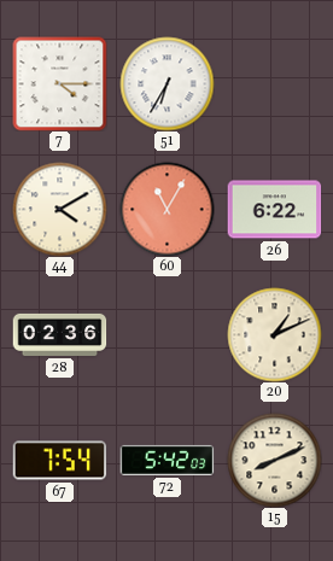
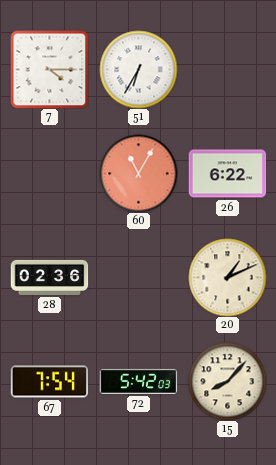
44: 4:10 -> none (59, 209)
15: 8:11 -> 8:07 (227, 381)
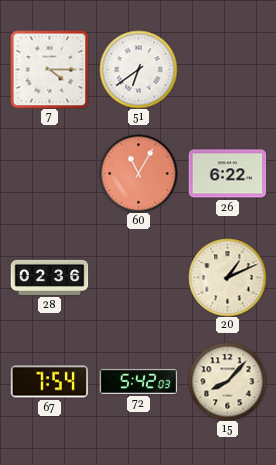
51: 6:35 -> 6:39 (138, 69)
